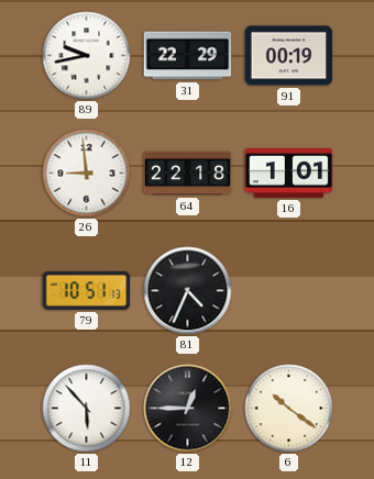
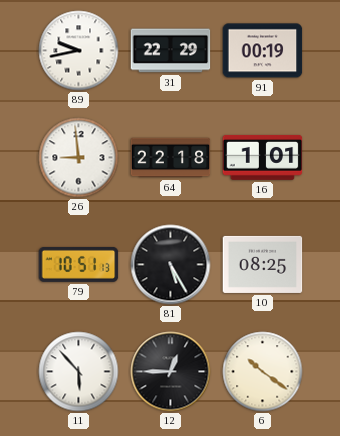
81: 4:34 -> 5:25 (171, 265)
10: none -> 08:25 (263, 264)
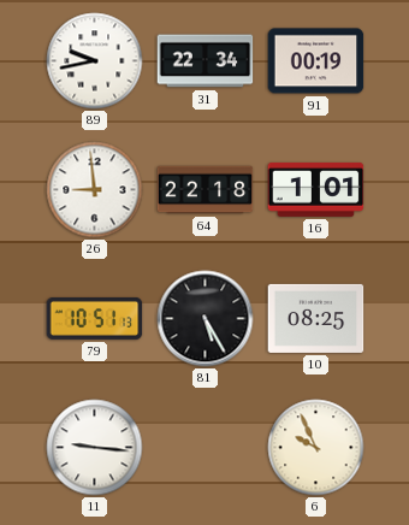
31: 22:29 -> 22:34 (206, 61)
11: 5:53 -> 9:16 (95, 448)
12: 12:45 -> none (171, 372)
6: 10:21 -> 9:56 (316, 448)
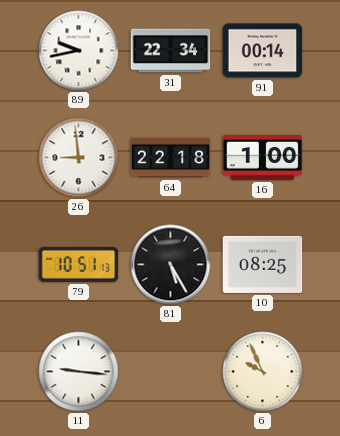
91: 00:19 -> 00:14 (263, 51)
16: 1:01 -> 1:00 (263, 158)
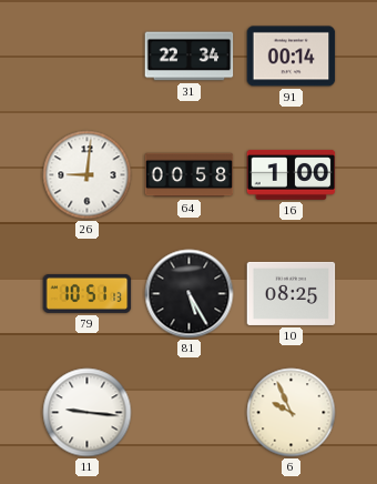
89: 9:43 -> none (79, 51)
26: 8:59 -> 9:01 (88, 175)
64: 22:18 -> 00:58 (190, 175)
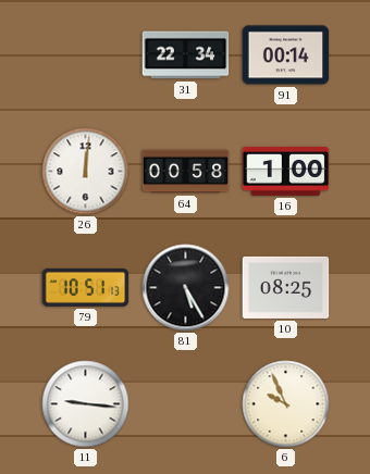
26: 9:01 -> 12:01 (86, 172)
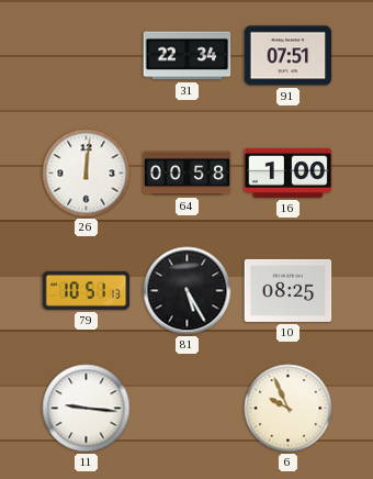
91: 00:14 -> 07:51 (289, 56)
